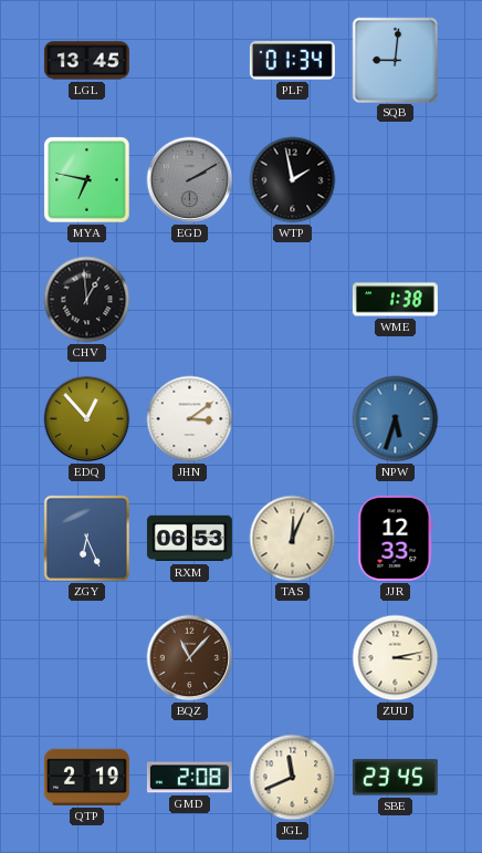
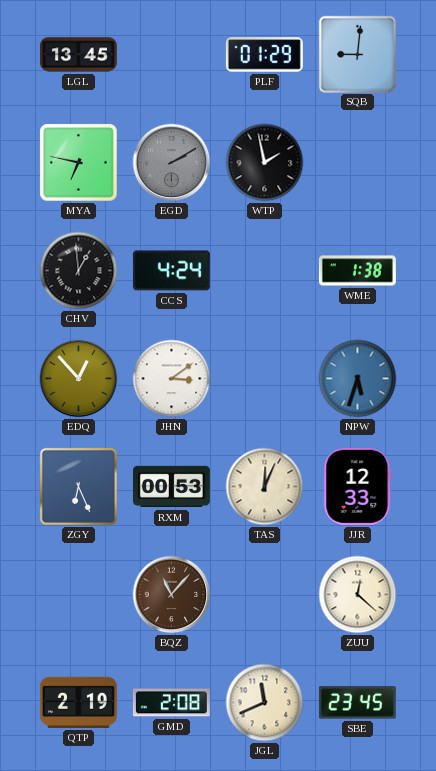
PLF: 01:34 -> 01:29 (264, 55)
CCS: none -> 4:24 (171, 271)
RXM: 06:53 -> 00:53 (171, 487)
ZUU: 3:13 -> 12:22 (358, 595)
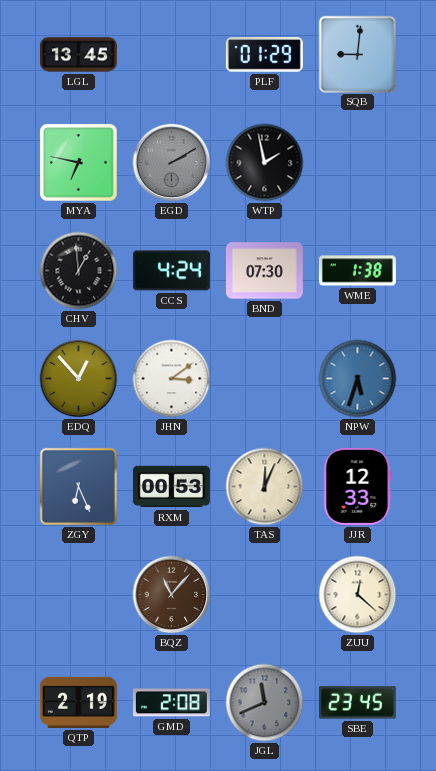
BND: none -> 07:30 (264, 271)
JGL dial: cream -> grey (265, 703)
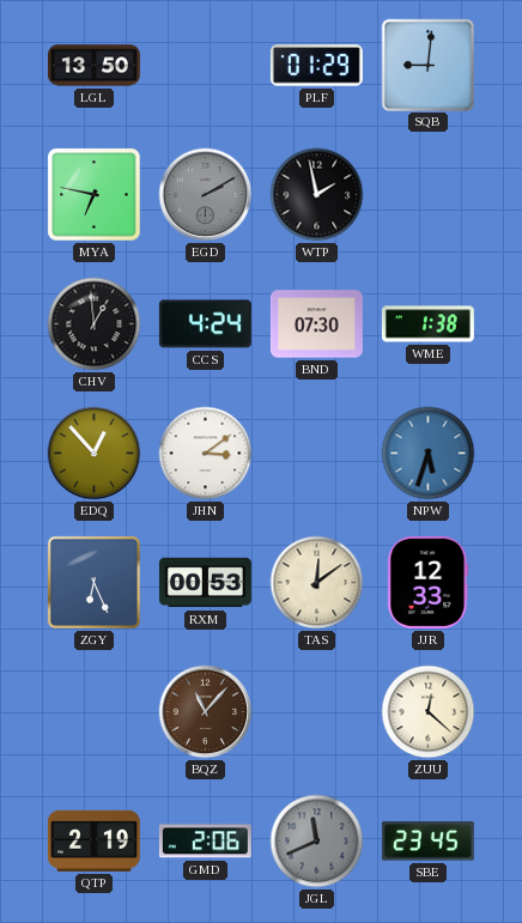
LGL: 13:45 -> 13:50 (93, 66)
TAS: 12:04 -> 12:09 (317, 583)
GMD: 2:08 -> 2:06 (205, 842)
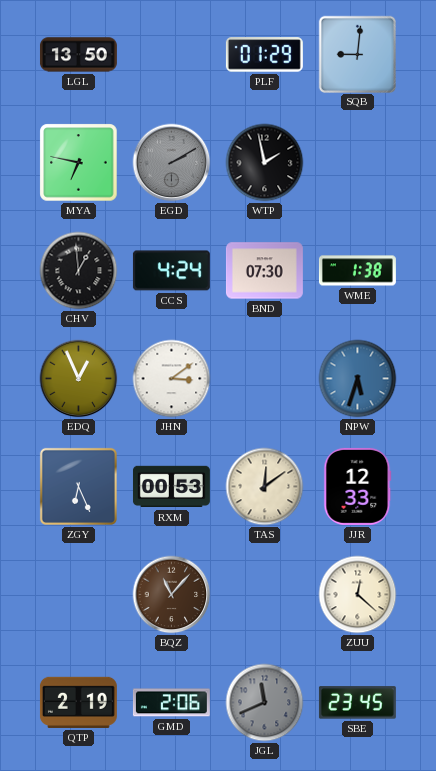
EDQ: 12:53 -> 12:56 (79, 379)
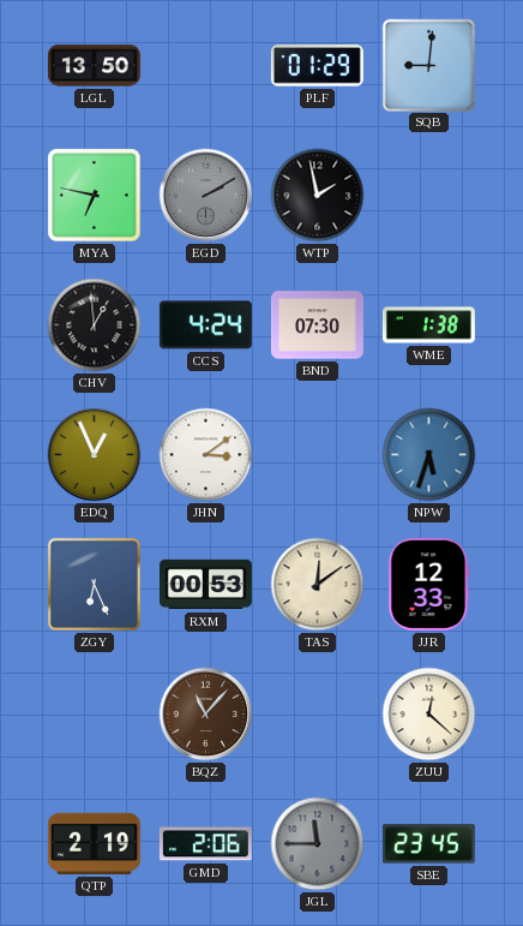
JGL: 11:41 -> 11:45 (318, 844)
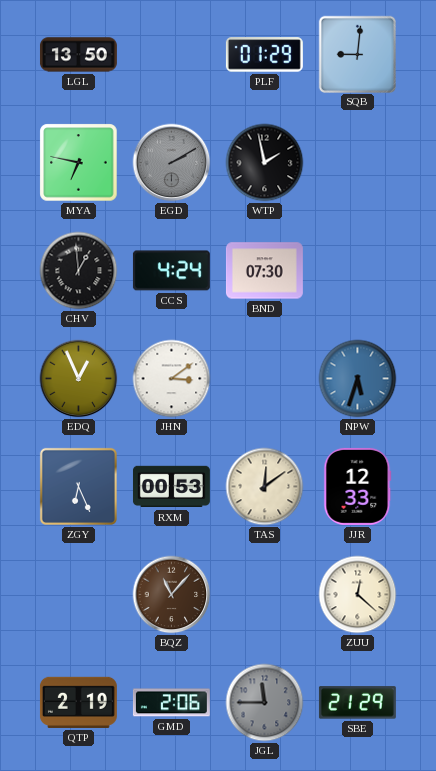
WME: 1:38 -> none (428, 325)
SBE: 23:45 -> 21:29 (357, 703)
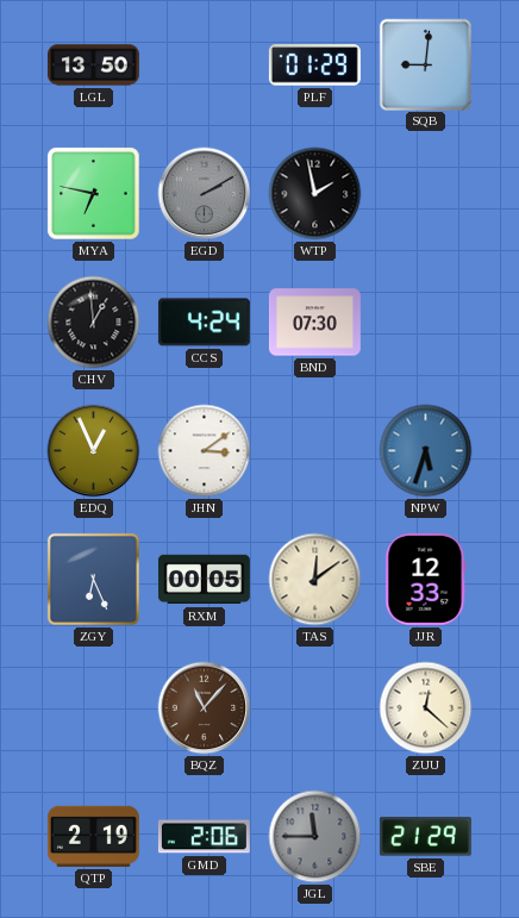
RXM: 00:53 -> 00:05 (204, 580)
